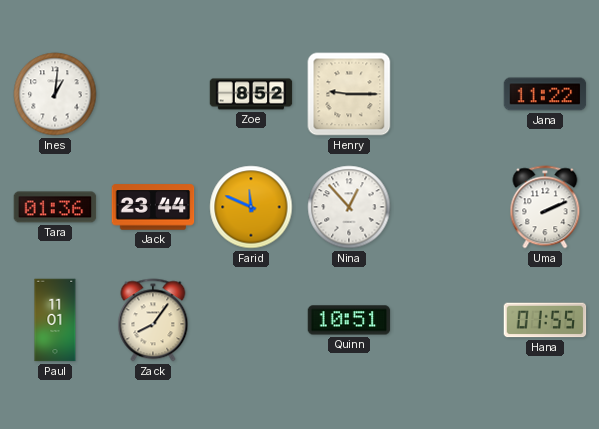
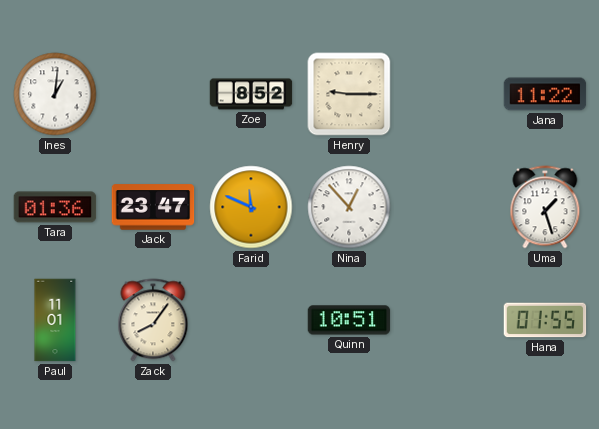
Jack: 23:44 -> 23:47 (153, 207)
Uma: 2:11 -> 1:27 (545, 207)
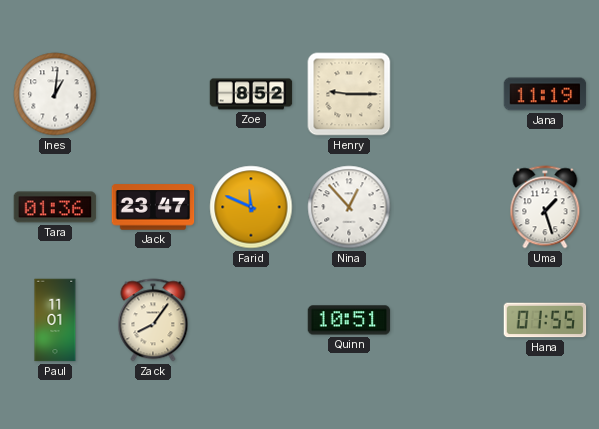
Jana: 11:22 -> 11:19 (545, 94)
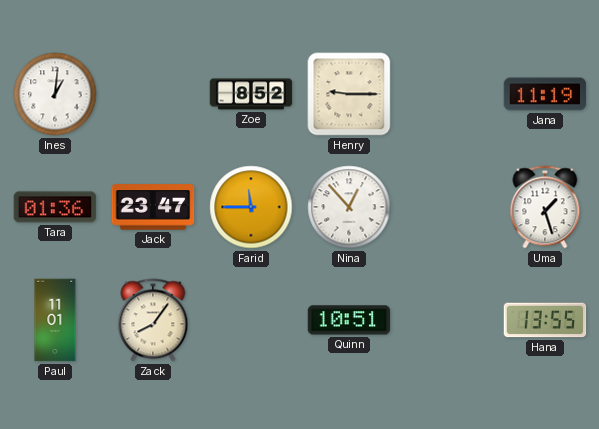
Farid: 11:49 -> 11:45 (251, 207)
Hana: 01:55 -> 13:55 (545, 320)
